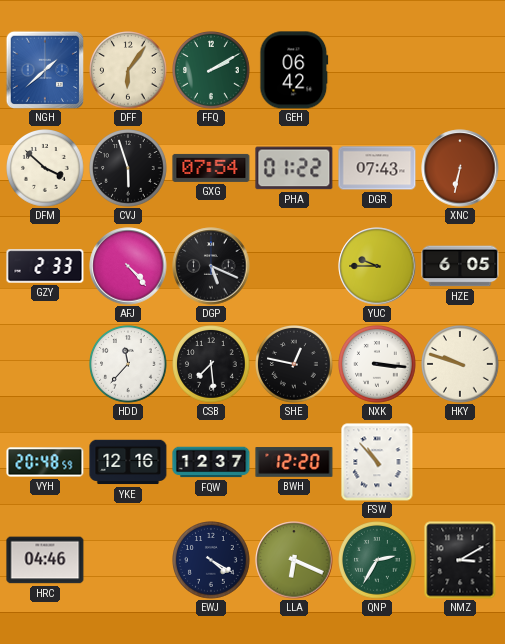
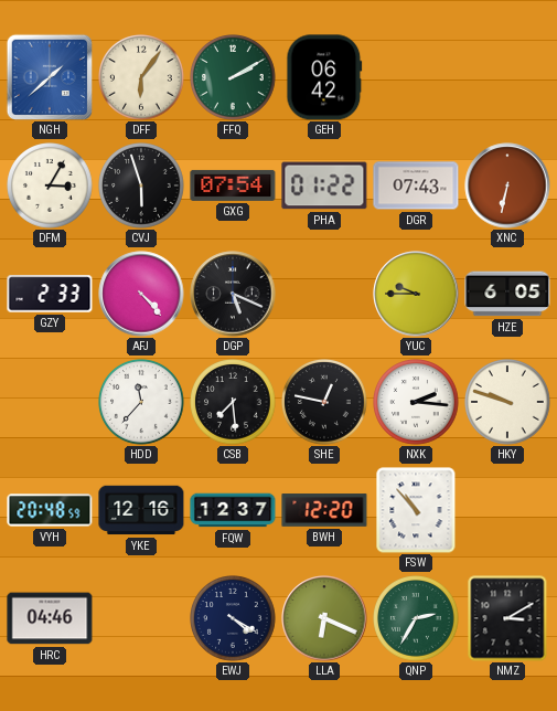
DFM: 3:52 -> 3:05 (50, 187)
NXK: 3:16 -> 2:16 (416, 403)
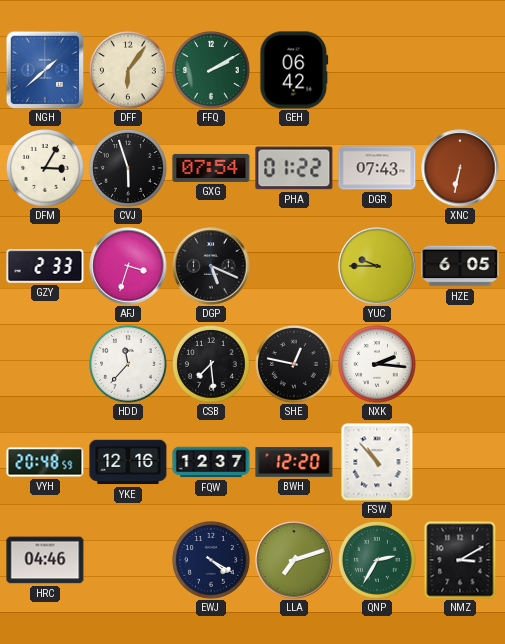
AFJ: 4:23 -> 3:33 (128, 266)
HKY: 9:48 -> none (507, 403)
LLA: 6:19 -> 7:12 (294, 560)
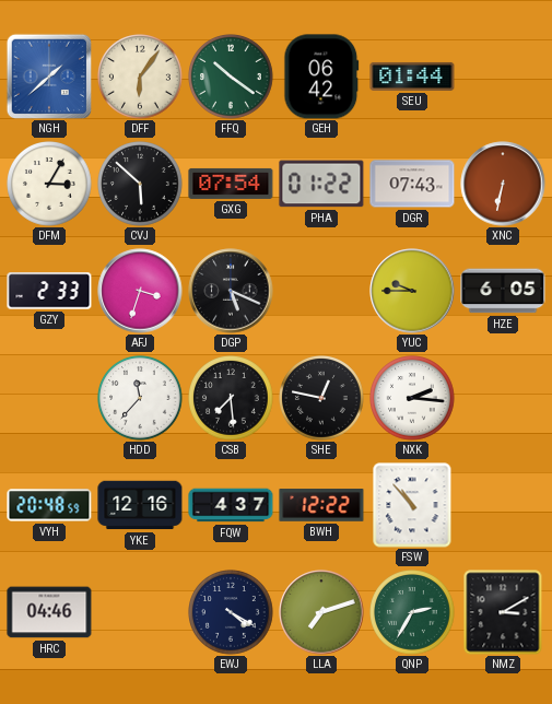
FFQ: 2:10 -> 10:21 (231, 78)
SEU: none -> 01:44 (412, 77)
CVJ: 5:57 -> 5:52 (140, 185)
FQW: 12:37 -> 4:37 (231, 505)
BWH: 12:20 -> 12:22 (321, 505)
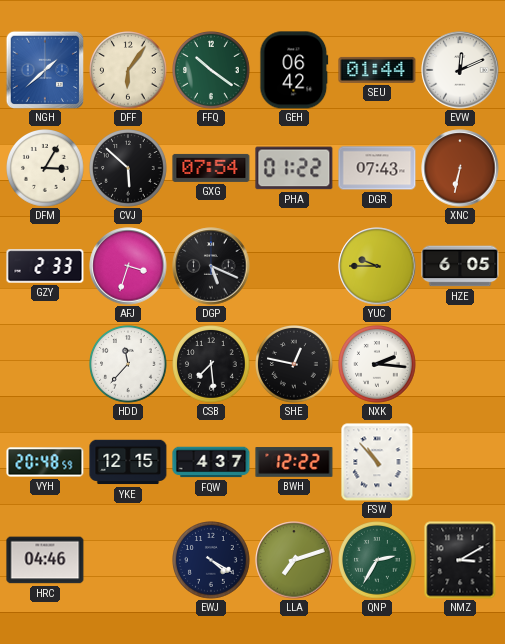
EVW: none -> 12:11 (460, 70)
YKE: 12:16 -> 12:15 (128, 462)
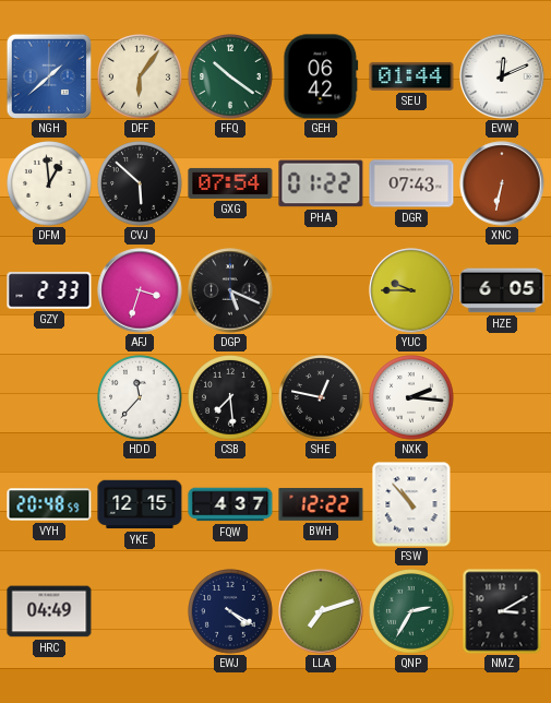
DFM: 3:05 -> 12:59 (49, 184)
HRC: 04:46 -> 04:49 (49, 611)
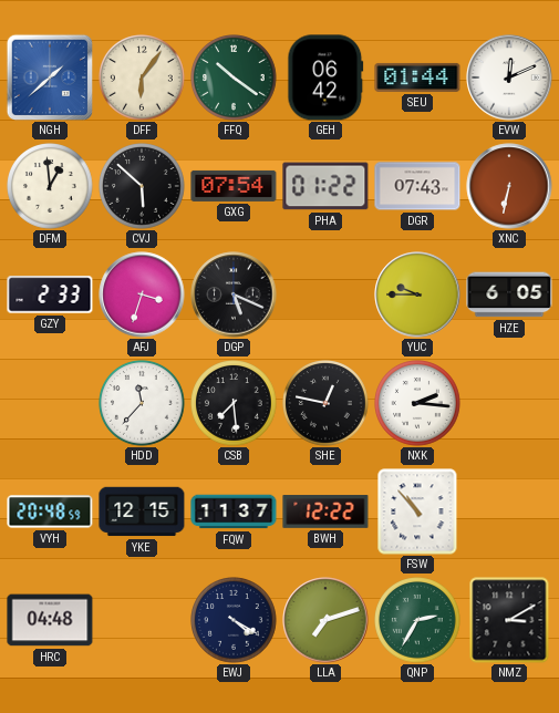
FQW: 4:37 -> 11:37 (234, 512)
HRC: 04:49 -> 04:48 (50, 620)
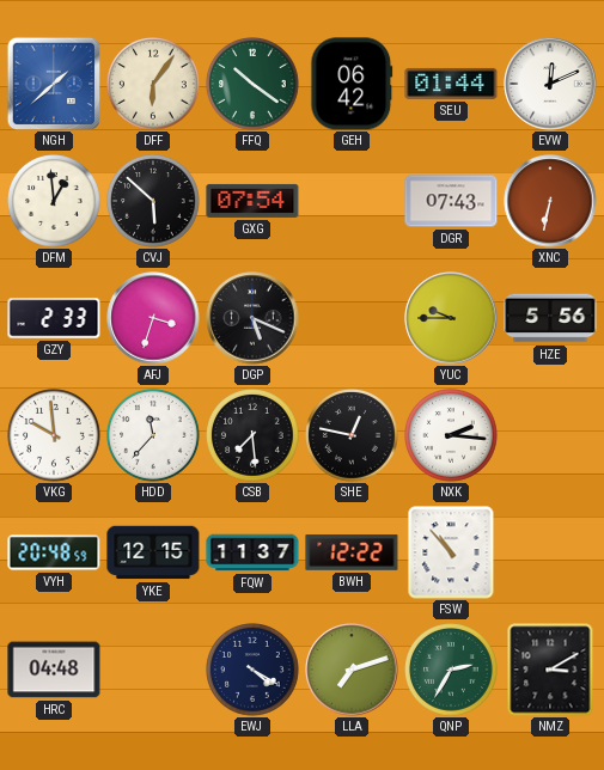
PHA: 01:22 -> none (325, 186)
HZE: 6:05 -> 5:56 (550, 318)
VKG: none -> 9:59 (54, 436)
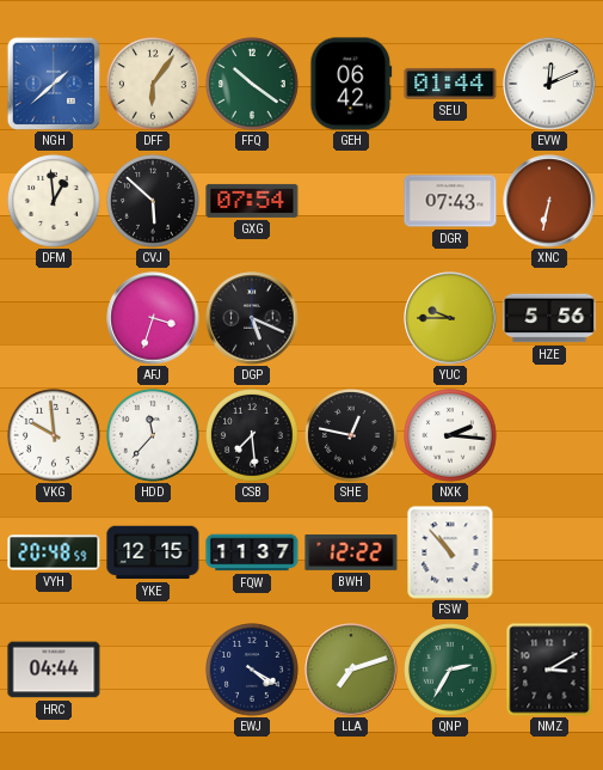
GZY: 2:33 -> none (54, 318)
HRC: 04:48 -> 04:44 (54, 670)
